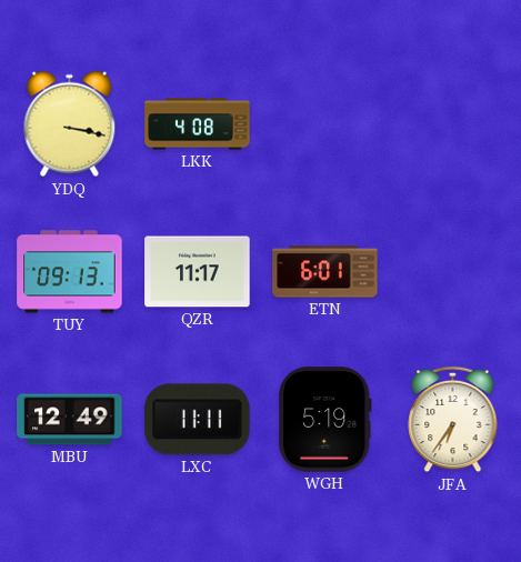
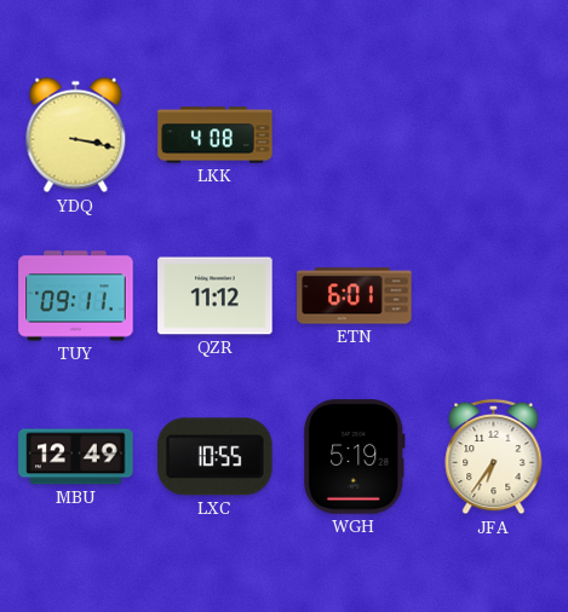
TUY: 09:13 -> 09:11 (76, 296)
QZR: 11:17 -> 11:12 (216, 296)
LXC: 11:11 -> 10:55 (216, 457)
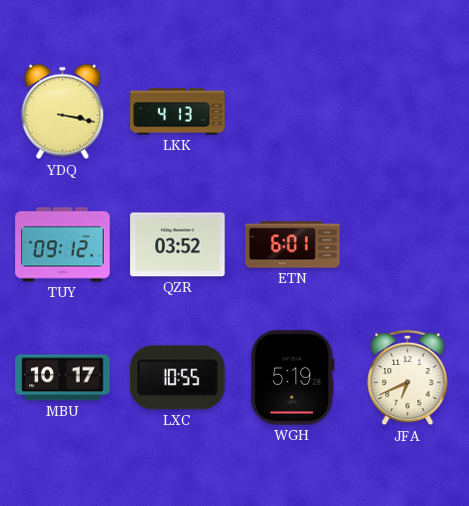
LKK: 4:08 -> 4:13 (178, 112)
TUY: 09:11 -> 09:12 (63, 245)
QZR: 11:12 -> 03:52 (178, 245)
MBU: 12:49 -> 10:17 (63, 378)
JFA: 6:36 -> 6:41 (408, 378)
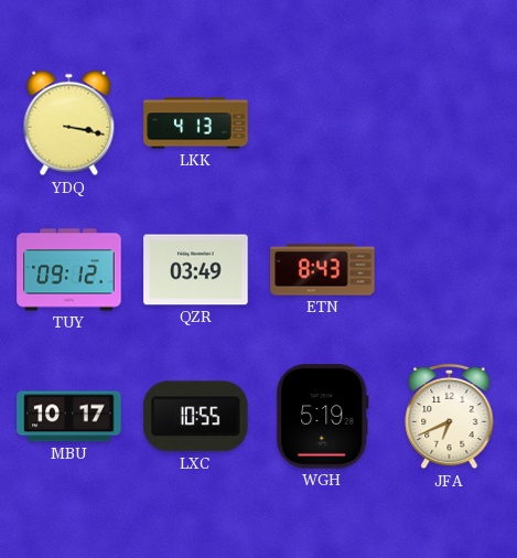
QZR: 03:52 -> 03:49 (196, 270)
ETN: 6:01 -> 8:43 (323, 270)
